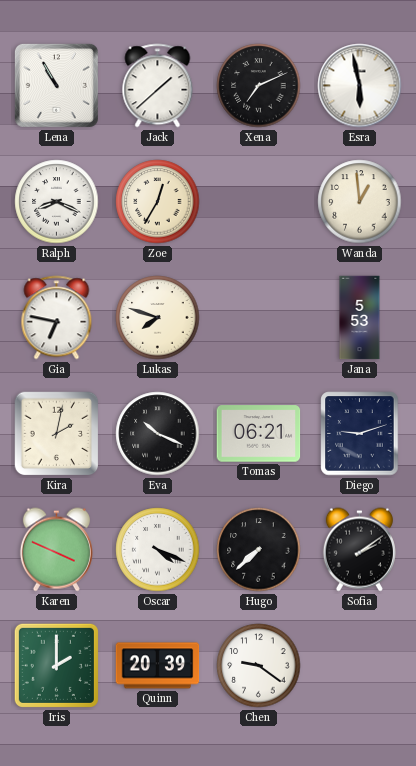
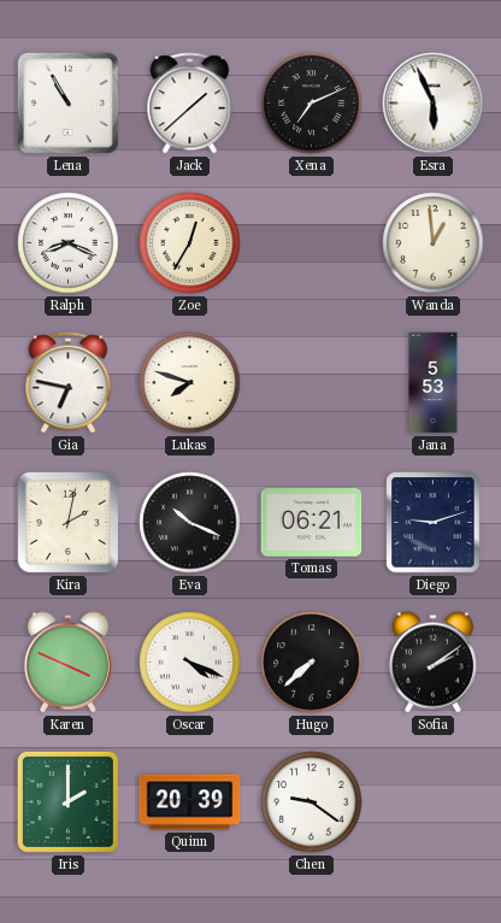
Esra: 5:58 -> 5:56 (434, 104)
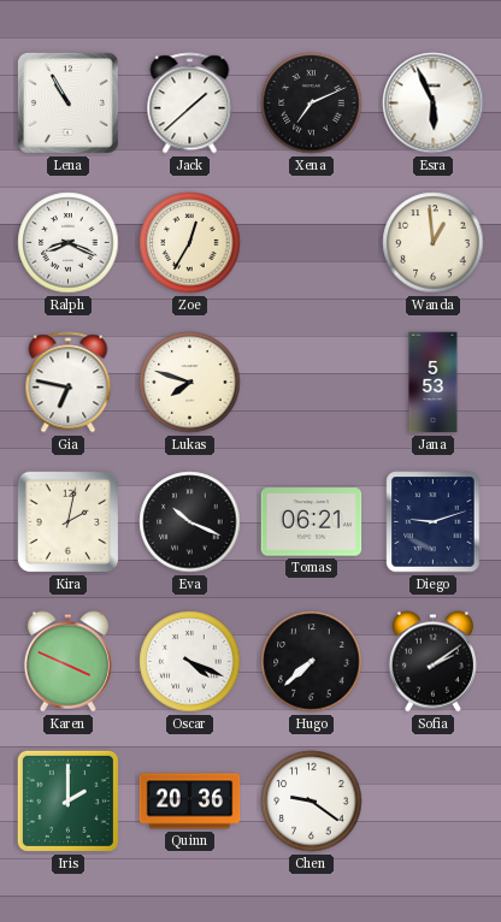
Quinn: 20:39 -> 20:36 (190, 802)
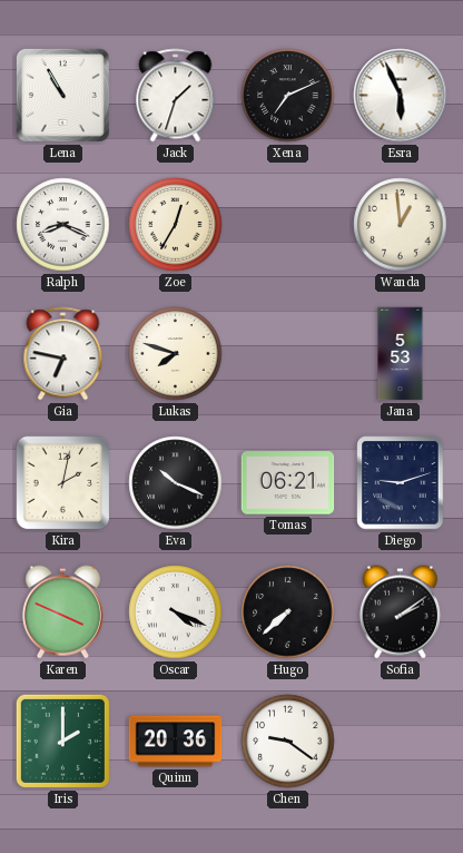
Jack: 1:38 -> 1:33 (176, 96)
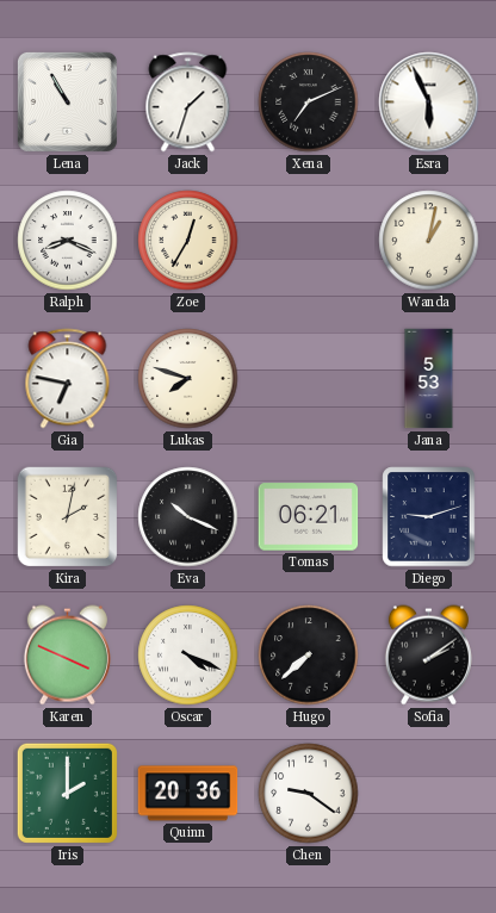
Wanda: 12:59 -> 1:02 (429, 241)
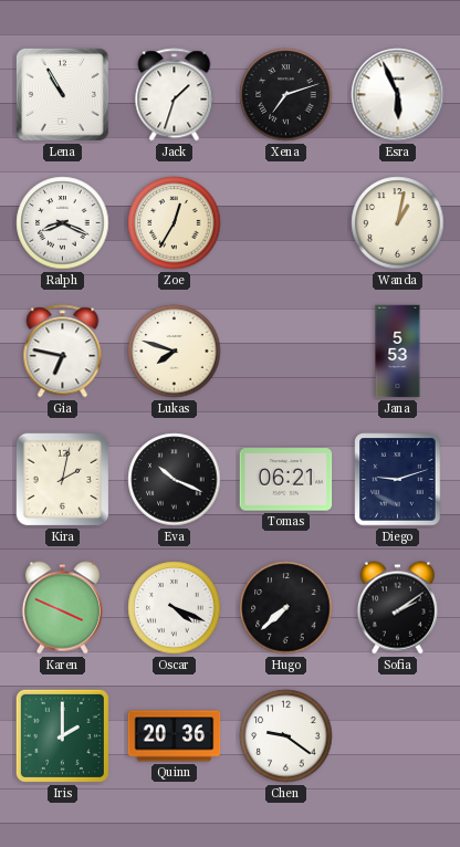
Xena: 7:11 -> 7:12 (286, 95)
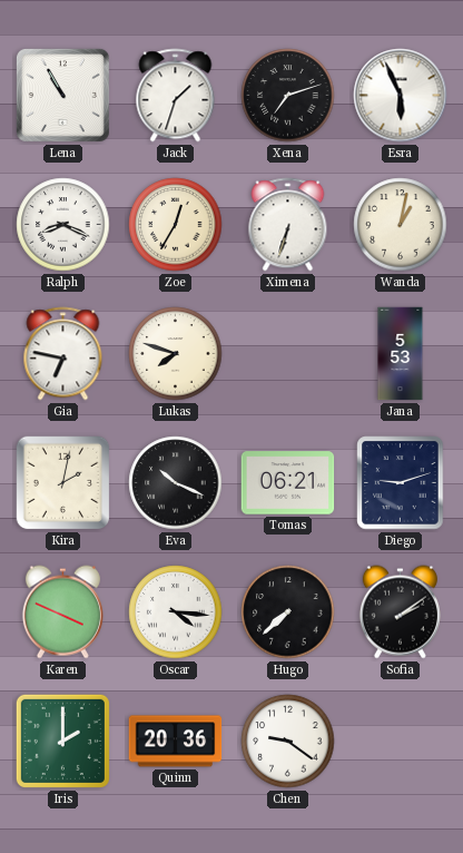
Ximena: none -> 6:33 (288, 225)
Oscar: 4:19 -> 4:16 (176, 612)
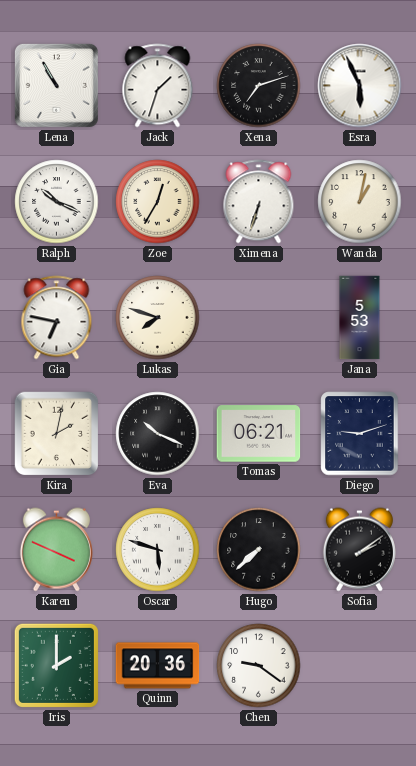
Ralph: 8:19 -> 10:19 (57, 202)
Oscar: 4:16 -> 5:48 (158, 550)
